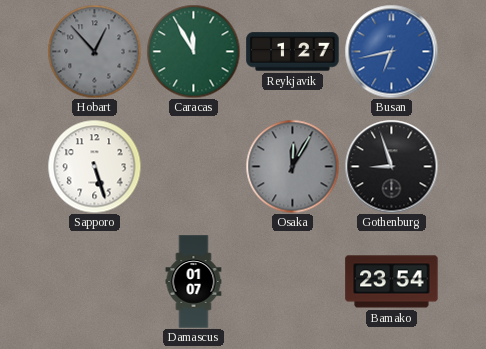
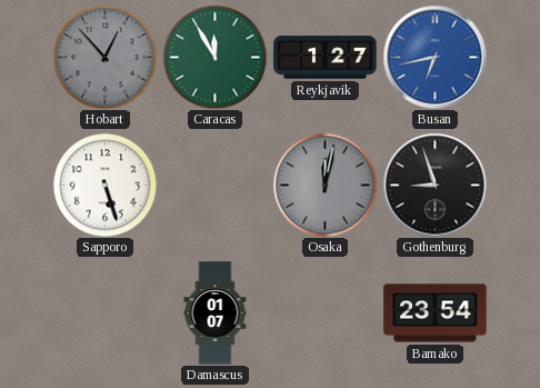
Osaka: 12:05 -> 12:02 (324, 185)
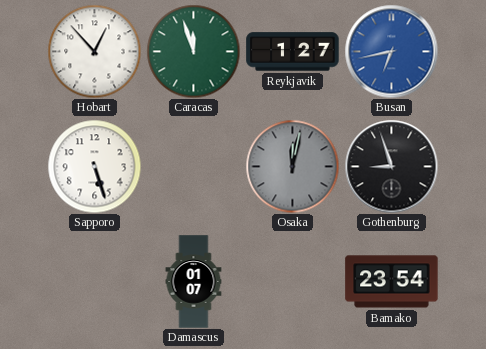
Hobart dial: grey -> white (94, 51)
Caracas: 11:55 -> 11:57 (193, 51)
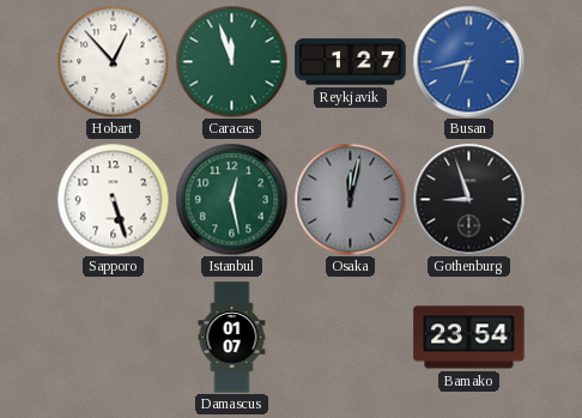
Istanbul: none -> 12:28 (231, 199)
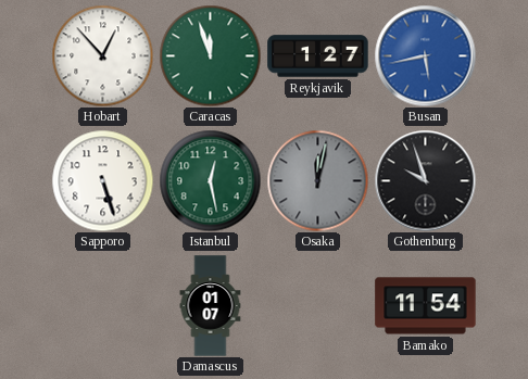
Busan: 6:43 -> 5:43 (425, 55)
Gothenburg: 8:57 -> 9:57 (425, 180)
Bamako: 23:54 -> 11:54 (426, 306)
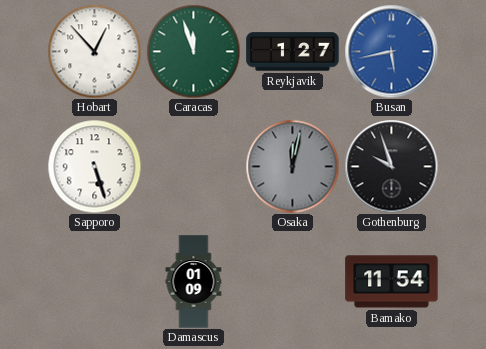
Istanbul: 12:28 -> none (210, 180)
Damascus: 01:07 -> 01:09 (194, 282)
